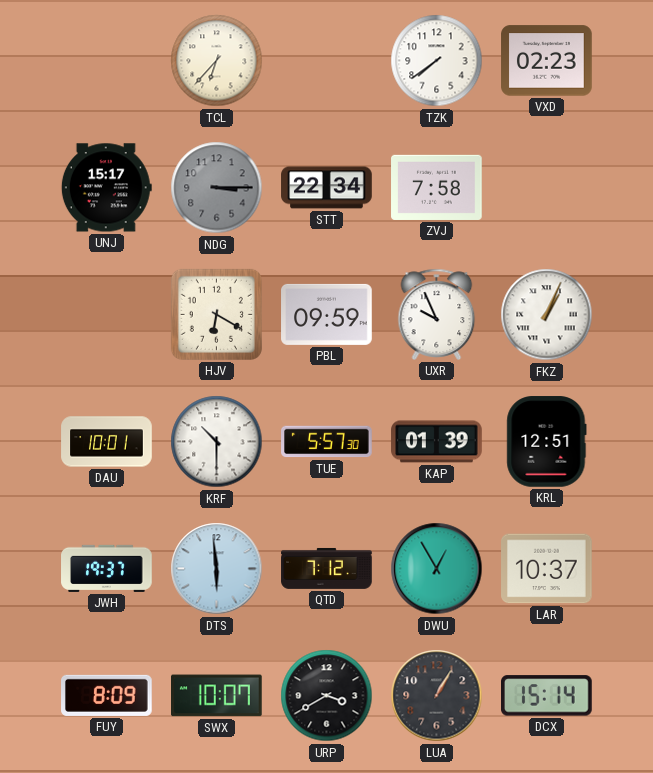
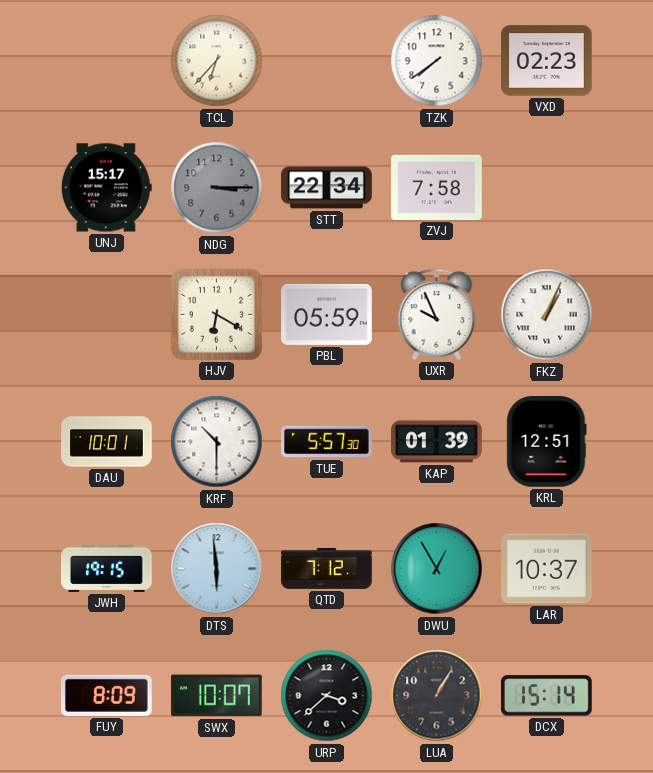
PBL: 09:59 -> 05:59 (327, 314)
JWH: 19:37 -> 19:15 (107, 568)
URP: 3:40 -> 3:38 (327, 696)
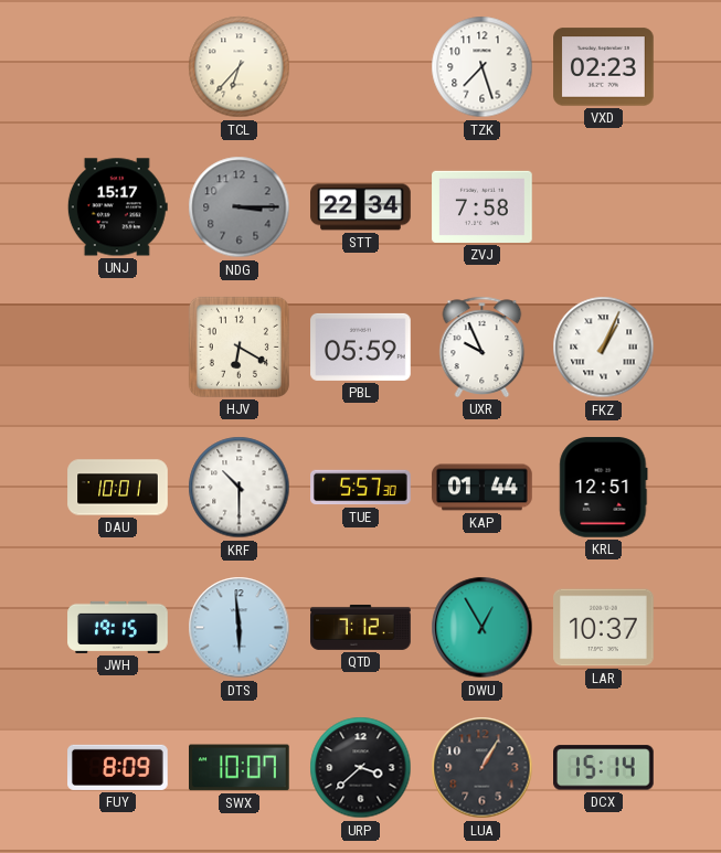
TZK: 7:39 -> 7:27 (483, 67)
KAP: 01:39 -> 01:44 (483, 488)
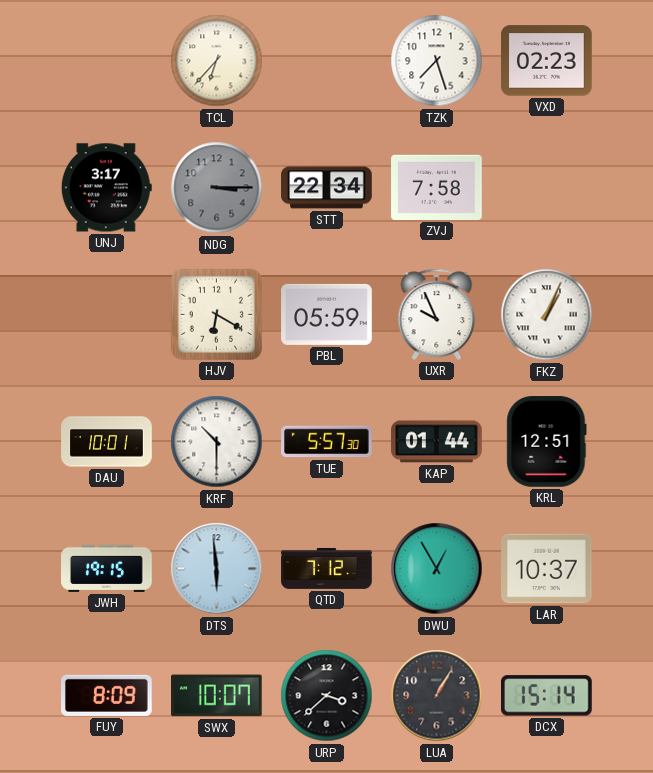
UNJ: 15:17 -> 3:17 (106, 188)
